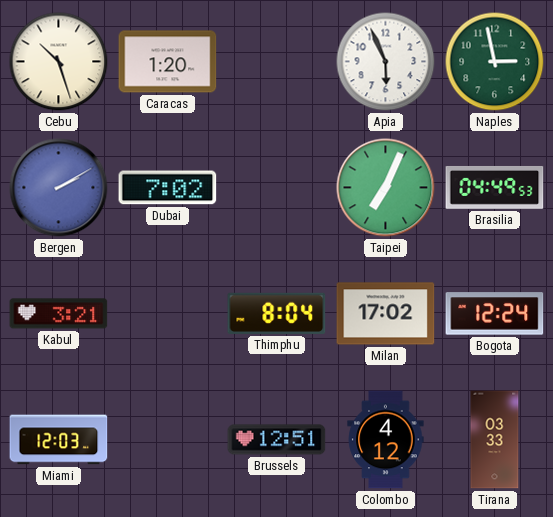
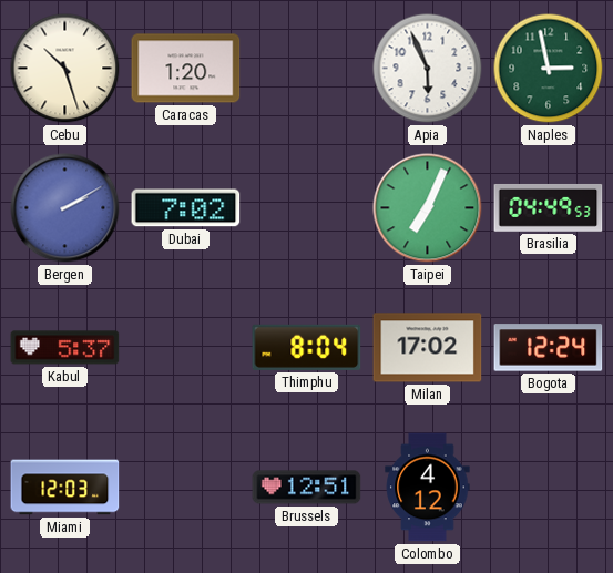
Kabul: 3:21 -> 5:37 (65, 348)
Tirana: 03:33 -> none (495, 440)
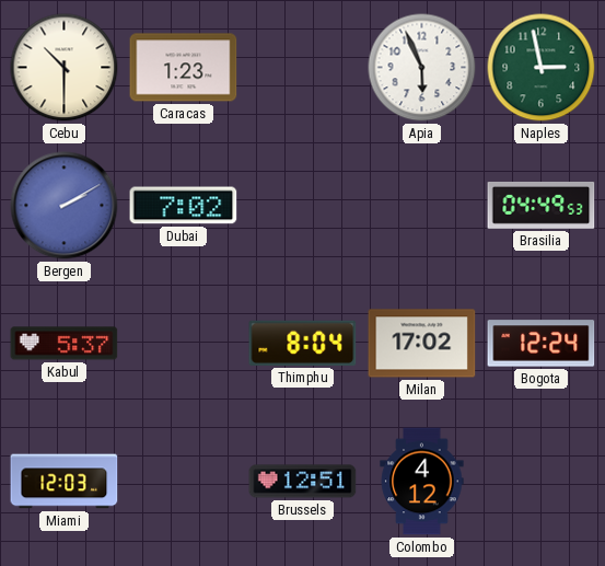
Cebu: 10:27 -> 10:30 (65, 68)
Caracas: 1:20 -> 1:23 (184, 68)
Taipei: 7:04 -> none (428, 208)
